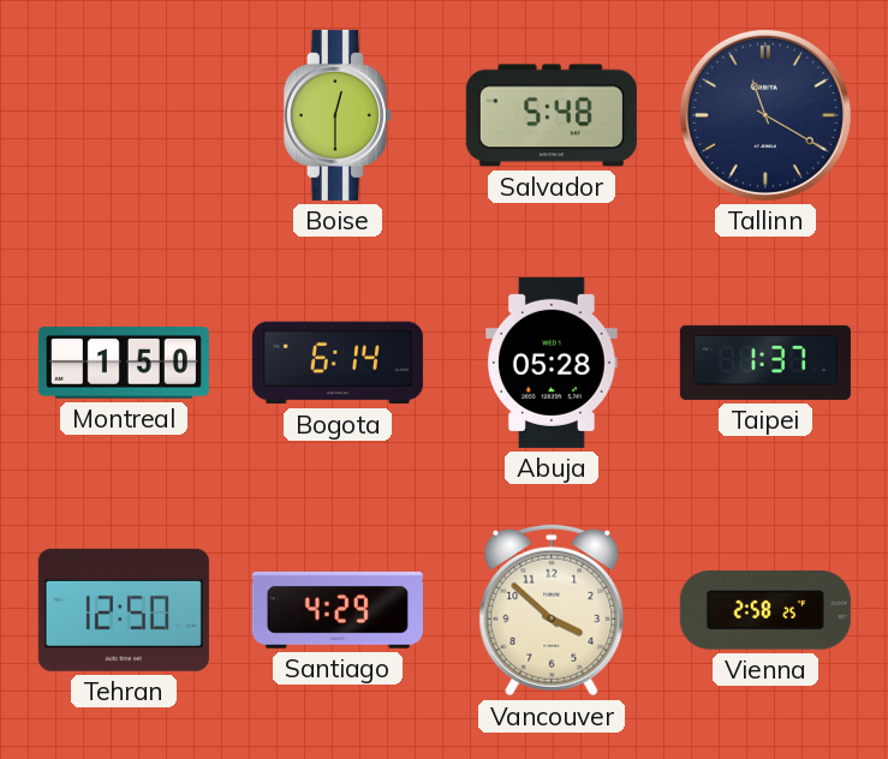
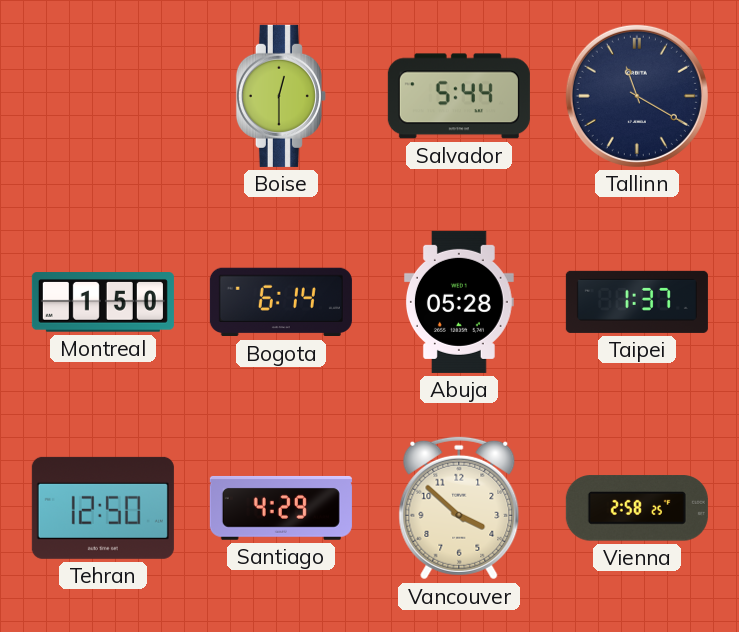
Salvador: 5:48 -> 5:44 (459, 96)
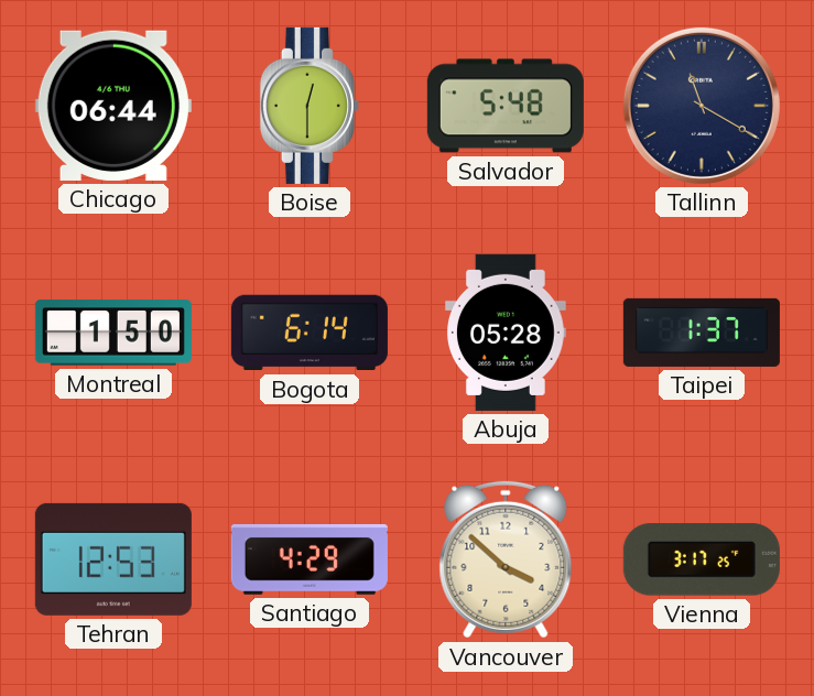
Chicago: none -> 06:44 (113, 106)
Salvador: 5:44 -> 5:48 (506, 106)
Tehran: 12:50 -> 12:53 (113, 559)
Vienna: 2:58 -> 3:17 (702, 559)
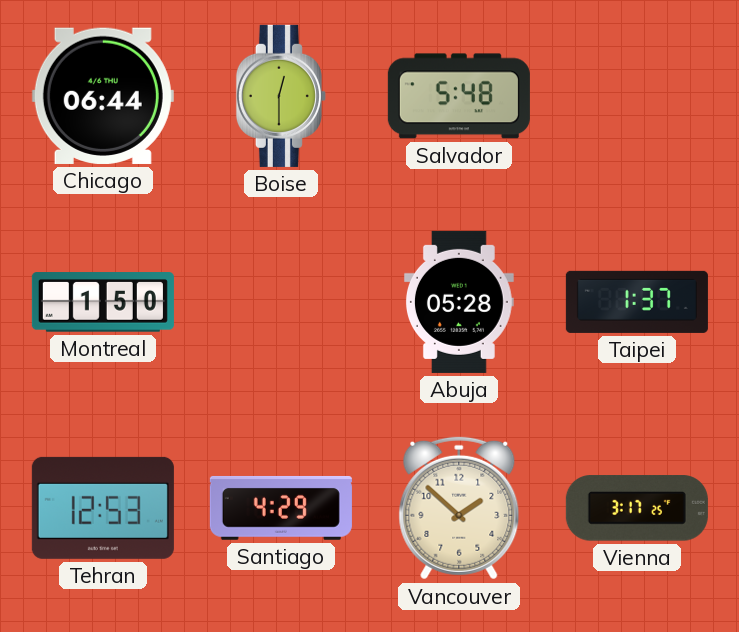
Tallinn: 11:20 -> none (702, 106)
Bogota: 6:14 -> none (310, 333)
Vancouver: 3:52 -> 1:52 (459, 508)
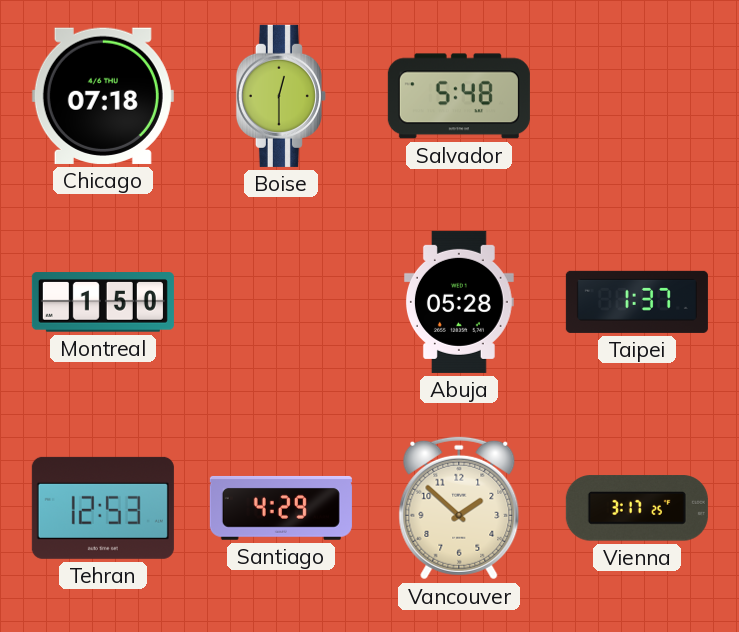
Chicago: 06:44 -> 07:18 (103, 96)
